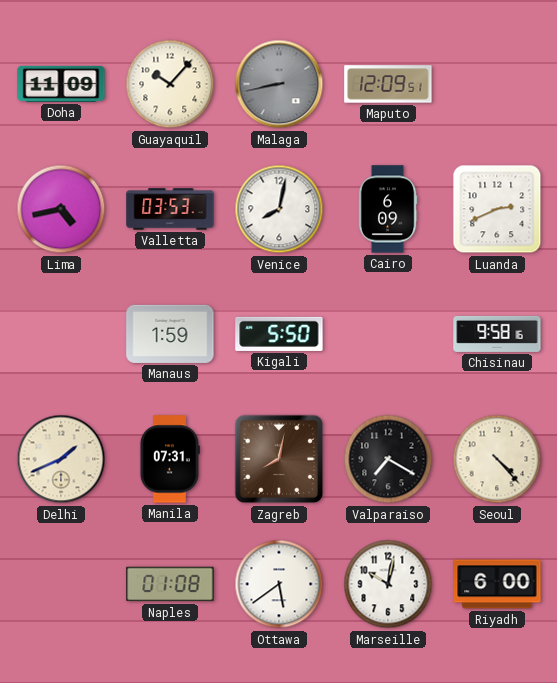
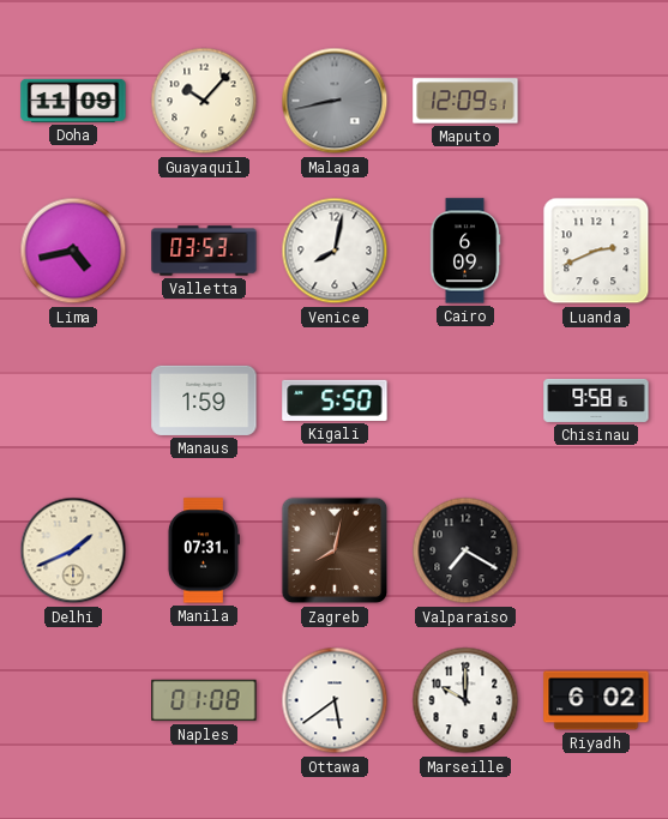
Seoul: 4:23 -> none (497, 459)
Marseille: 10:02 -> 10:00 (465, 700)
Riyadh: 6:00 -> 6:02 (596, 700)
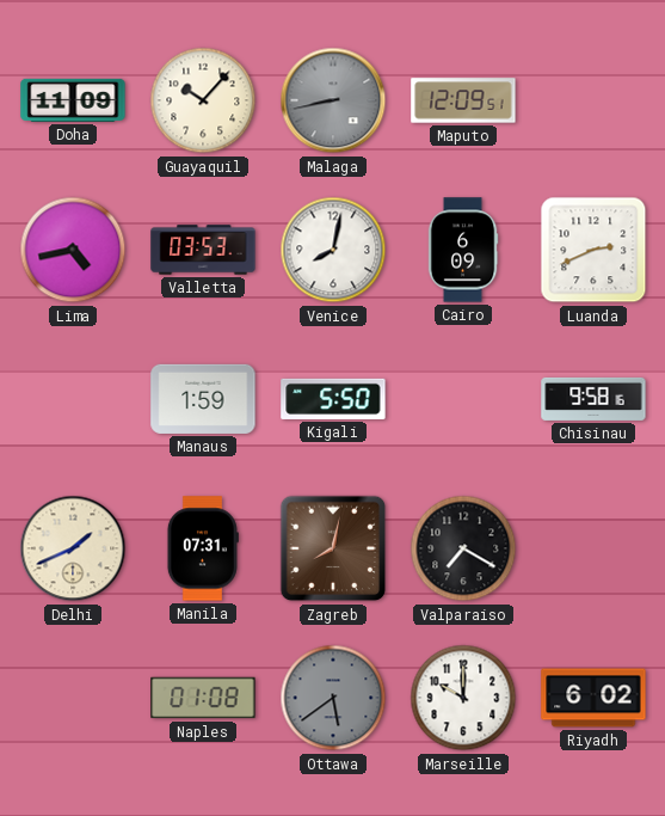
Ottawa dial: white -> grey (333, 698)
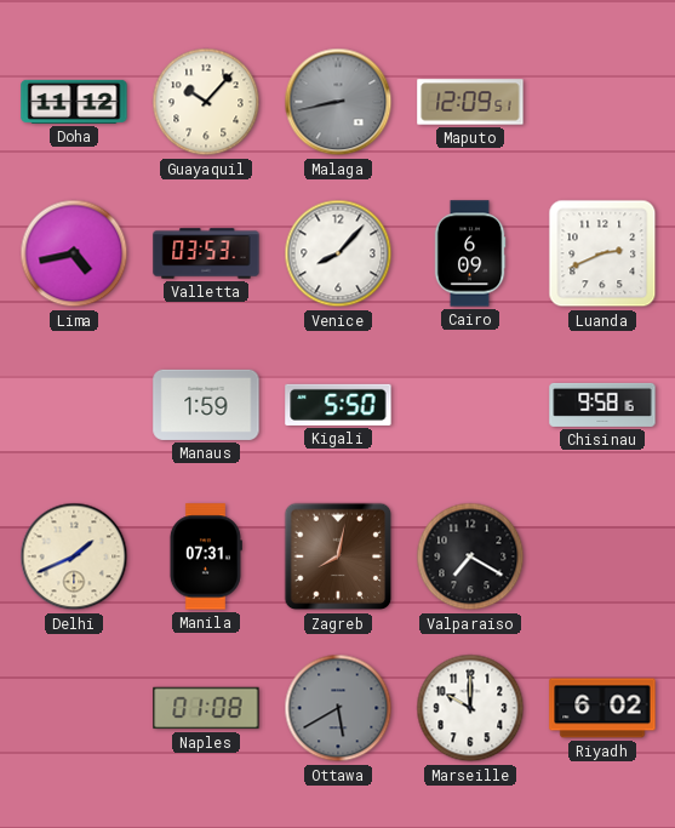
Doha: 11:09 -> 11:12 (74, 102)
Venice: 8:02 -> 8:07 (338, 253)
Ottawa: 5:39 -> 5:40 (338, 708)
